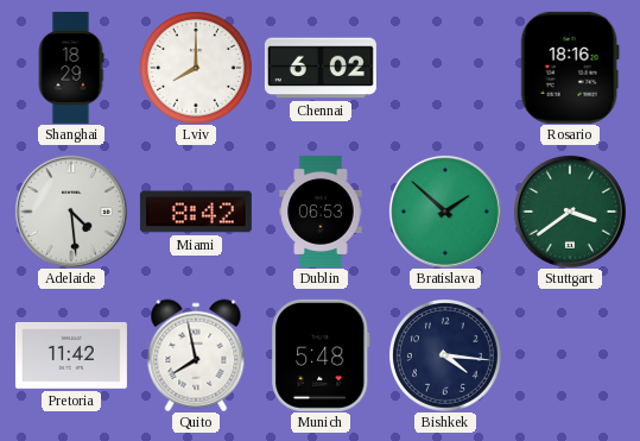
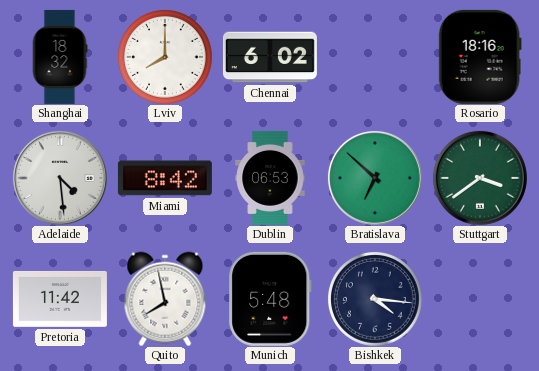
Shanghai: 18:29 -> 18:32 (60, 57)
Bratislava: 1:52 -> 6:52 (375, 178)
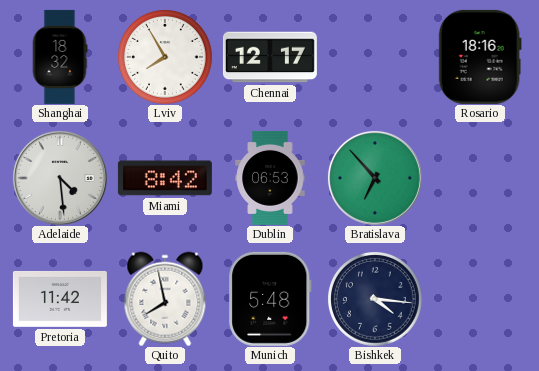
Lviv: 8:00 -> 7:55 (165, 57)
Chennai: 6:02 -> 12:17 (270, 57)
Bratislava: 6:52 -> 6:53 (375, 178)
Stuttgart: 3:39 -> none (480, 178)
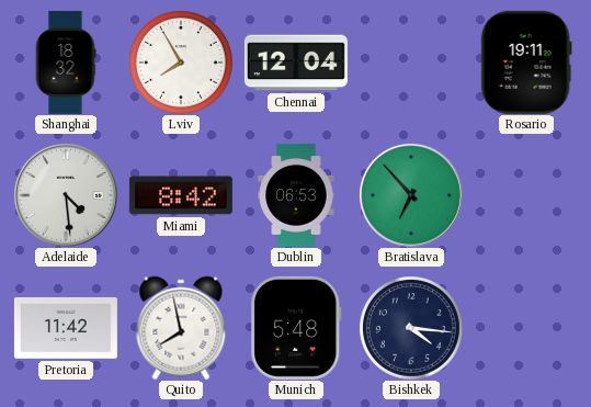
Chennai: 12:17 -> 12:04 (296, 63)
Rosario: 18:16 -> 19:11 (526, 63)
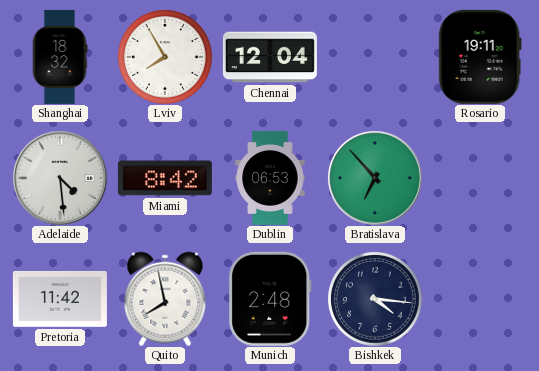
Munich: 5:48 -> 2:48 (270, 299)
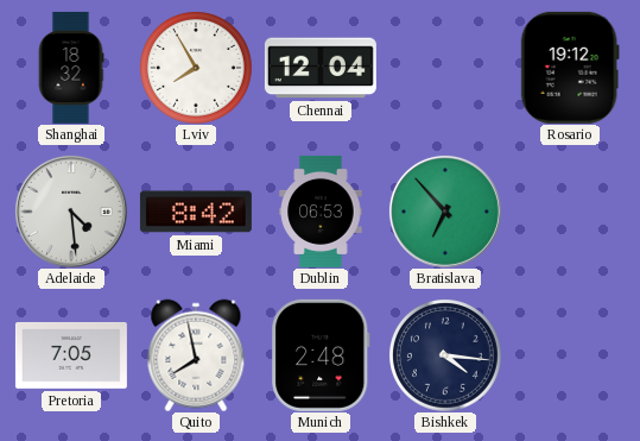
Rosario: 19:11 -> 19:12 (570, 68)
Pretoria: 11:42 -> 7:05 (71, 355)
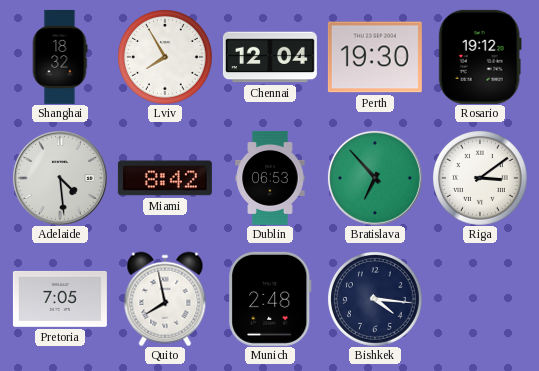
Perth: none -> 19:30 (375, 57)
Riga: none -> 3:09 (480, 178)
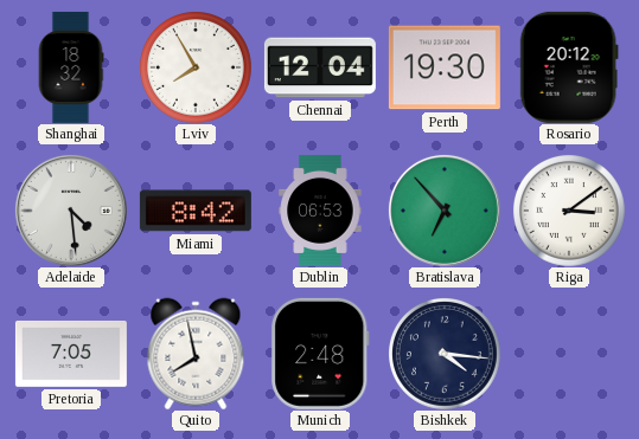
Rosario: 19:12 -> 20:12 (569, 67)
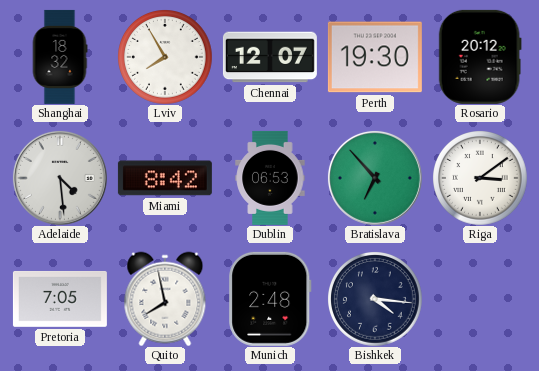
Chennai: 12:04 -> 12:07 (270, 57)
